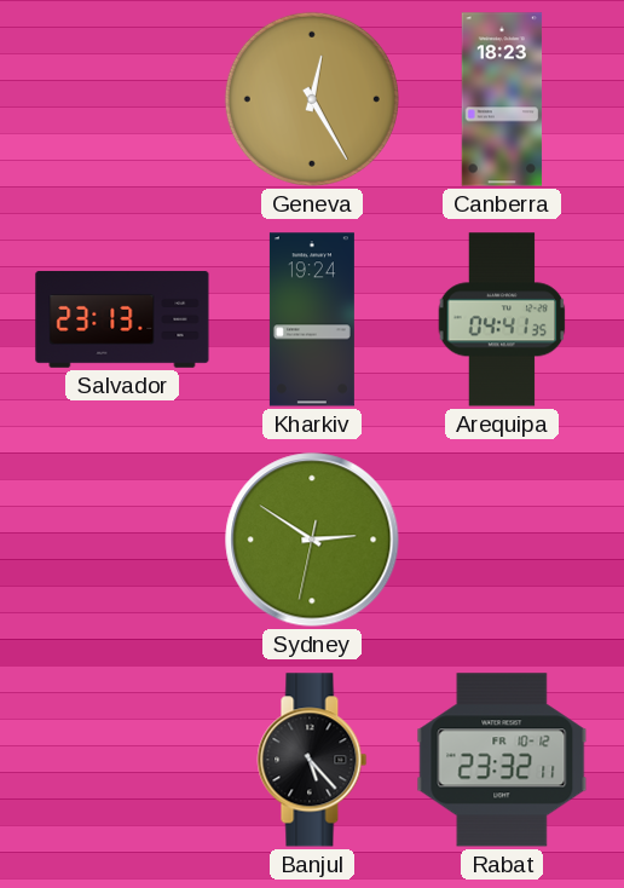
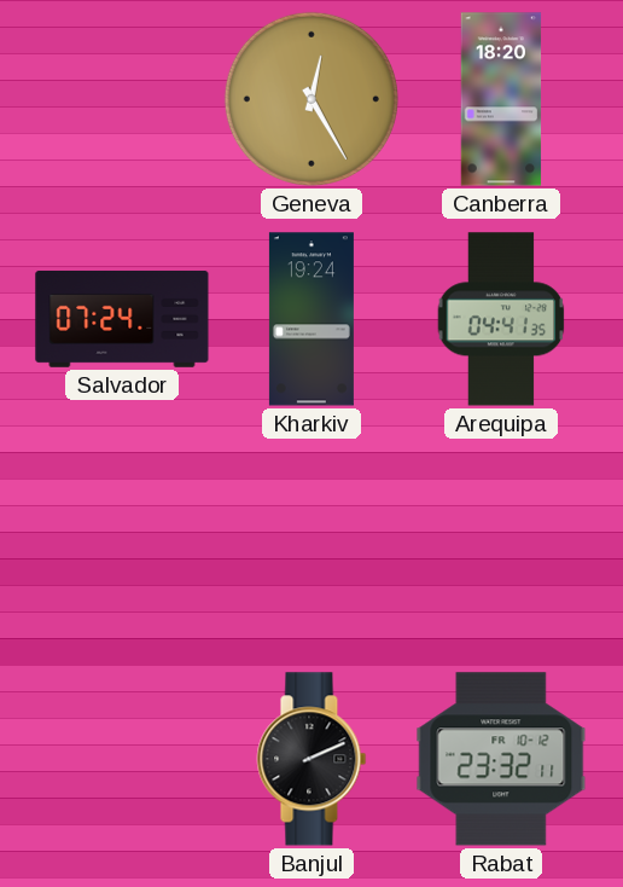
Canberra: 18:23 -> 18:20 (501, 99)
Salvador: 23:13 -> 07:24 (122, 319)
Sydney: 2:50 -> none (312, 540)
Banjul: 5:23 -> 2:11 (311, 759)
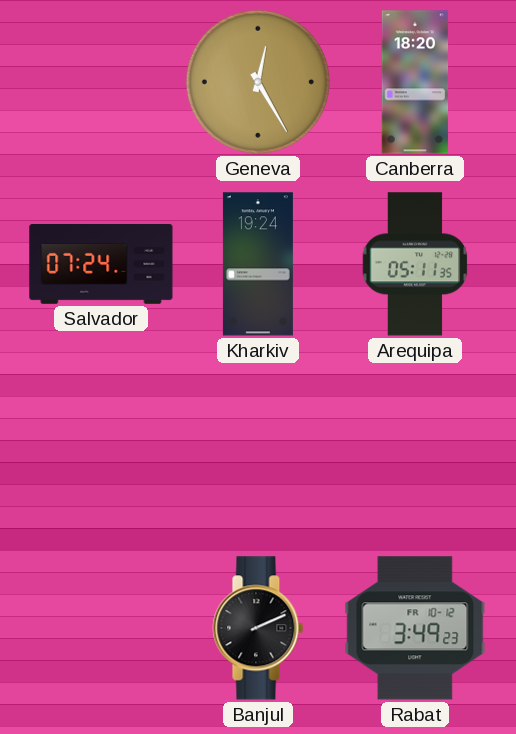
Arequipa: 04:41 -> 05:11 (415, 264)
Rabat: 23:32 -> 3:49 (415, 628)
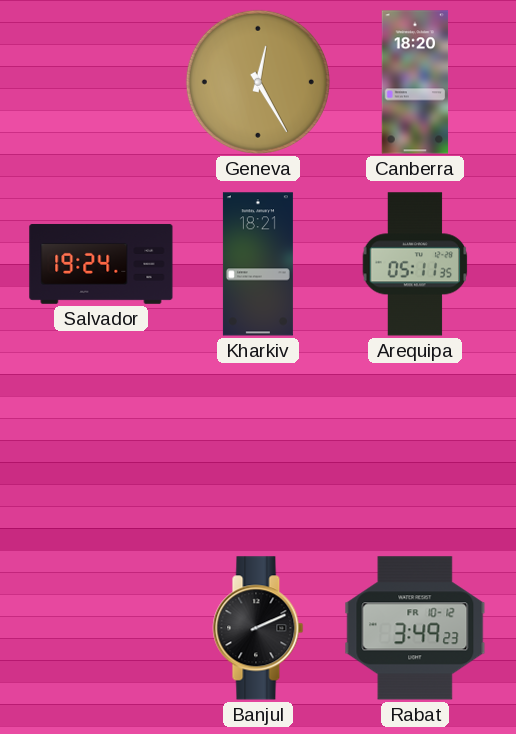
Salvador: 07:24 -> 19:24 (101, 264)
Kharkiv: 19:24 -> 18:21 (258, 264)
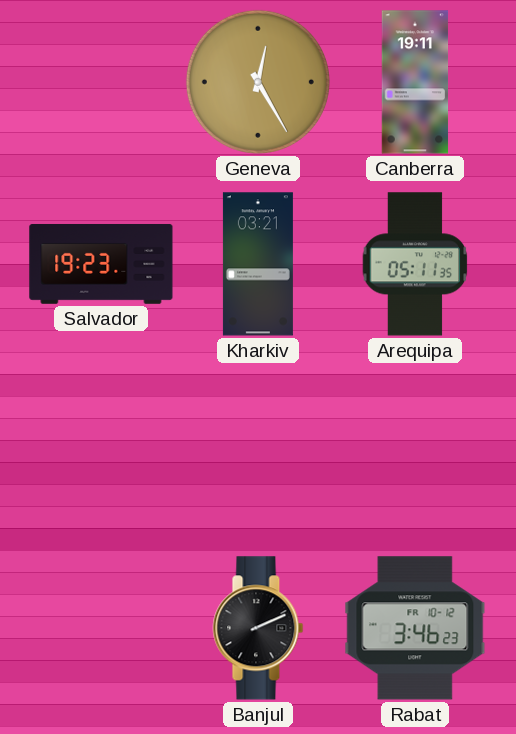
Canberra: 18:20 -> 19:11 (415, 82)
Salvador: 19:24 -> 19:23 (101, 264)
Kharkiv: 18:21 -> 03:21 (258, 264)
Rabat: 3:49 -> 3:46 (415, 628)
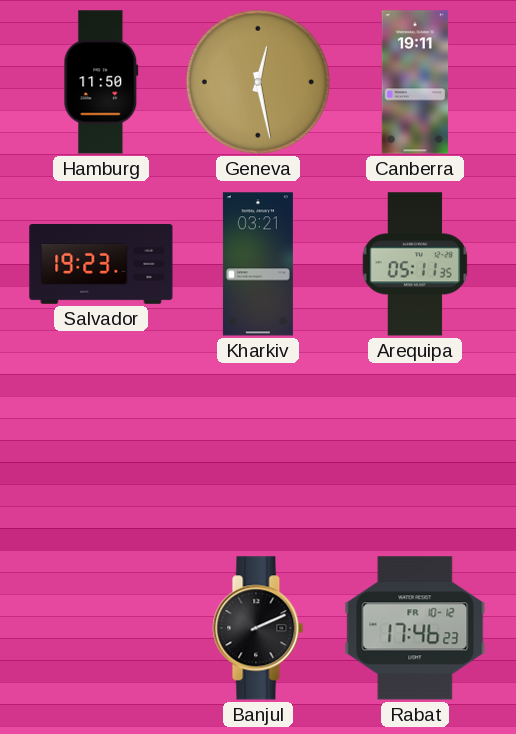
Hamburg: none -> 11:50 (101, 82)
Geneva: 12:25 -> 12:28 (258, 82)
Rabat: 3:46 -> 17:46 (415, 628)
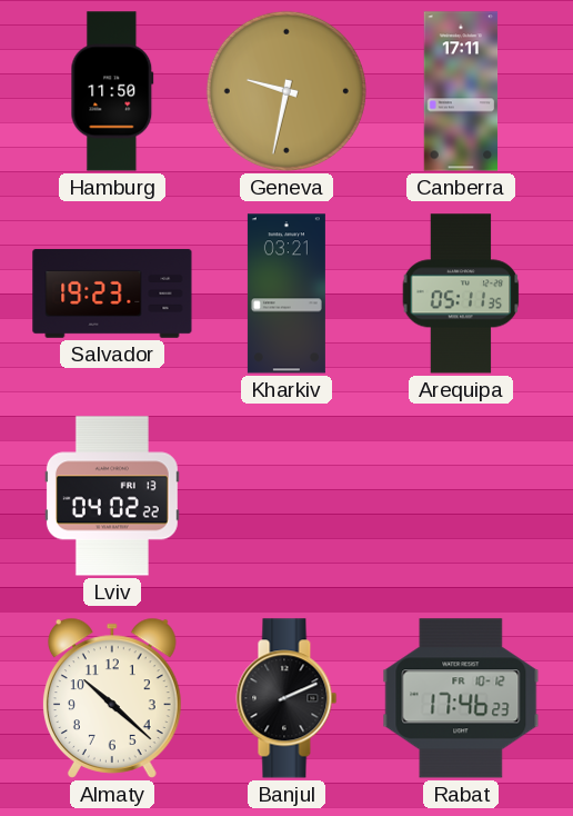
Geneva: 12:28 -> 9:32 (286, 91)
Canberra: 19:11 -> 17:11 (461, 91)
Lviv: none -> 04:02 (112, 496)
Almaty: none -> 10:22 (112, 698)
